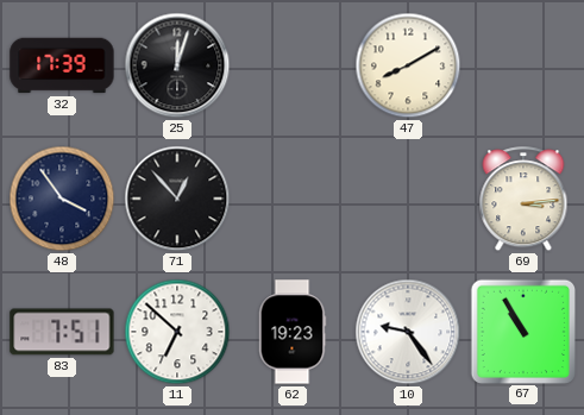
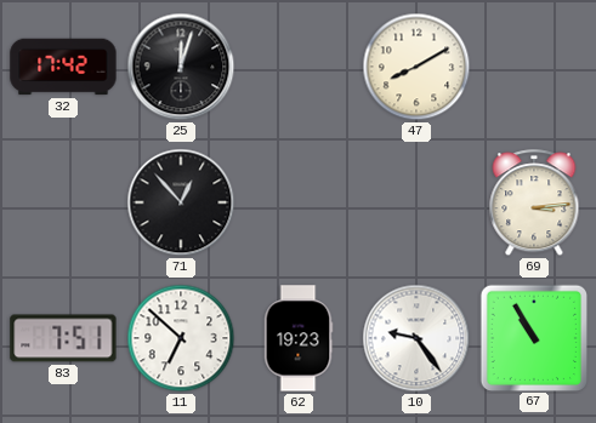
32: 17:39 -> 17:42 (63, 67)
48: 3:54 -> none (62, 199)
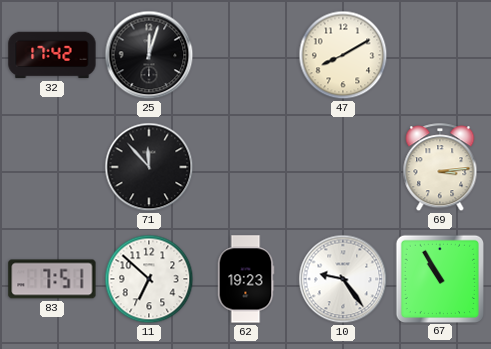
71: 12:53 -> 11:53 (149, 167)
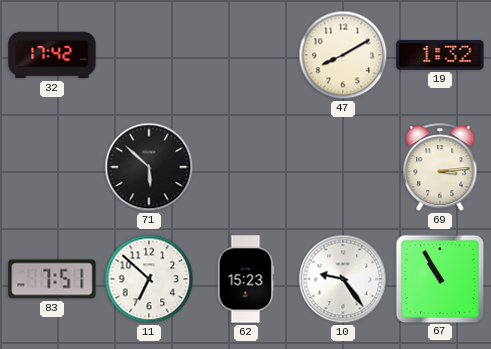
25: 12:03 -> none (149, 55)
19: none -> 1:32 (440, 55)
71: 11:53 -> 5:52 (149, 167)
62: 19:23 -> 15:23 (246, 279)
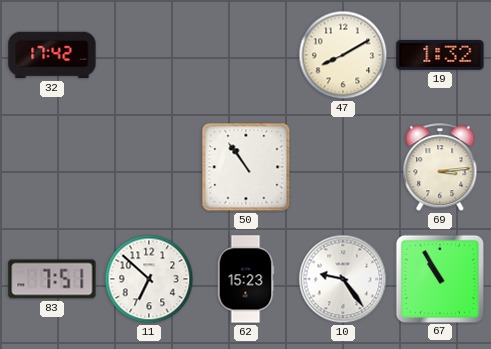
71: 5:52 -> none (149, 167)
50: none -> 10:54 (246, 167)
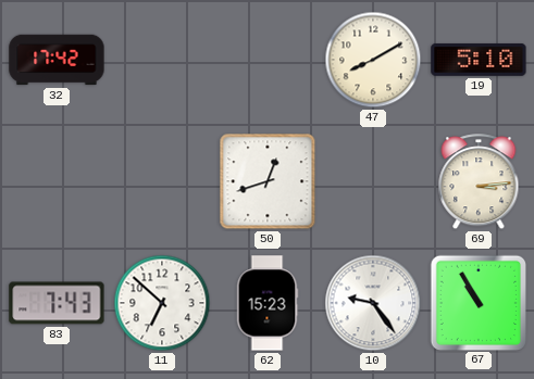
19: 1:32 -> 5:10 (479, 60)
50: 10:54 -> 12:42 (268, 181)
83: 7:51 -> 7:43 (57, 303)
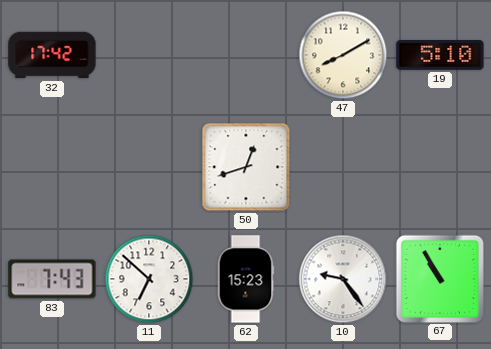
69: 3:14 -> none (479, 182)
